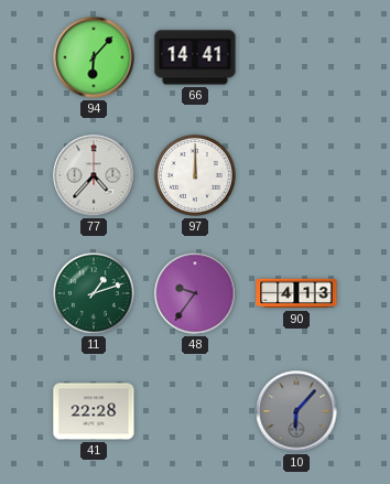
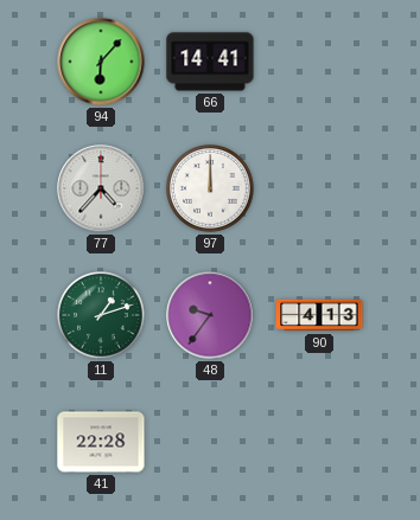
10: 6:07 -> none (296, 411)
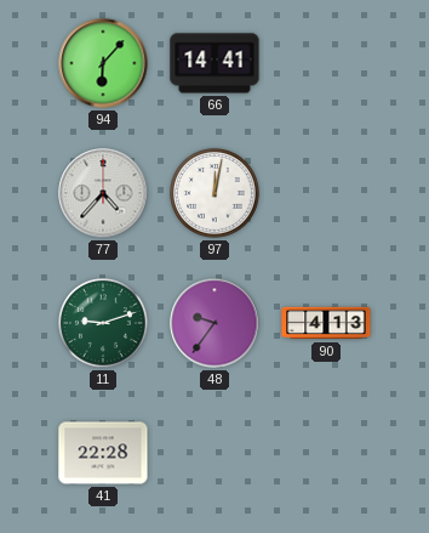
97: 12:00 -> 12:02 (216, 194)
11: 1:12 -> 9:12 (104, 324)
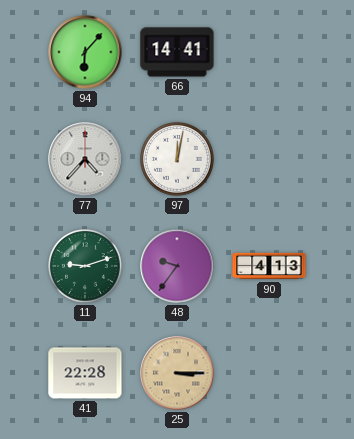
25: none -> 3:15 (177, 373)
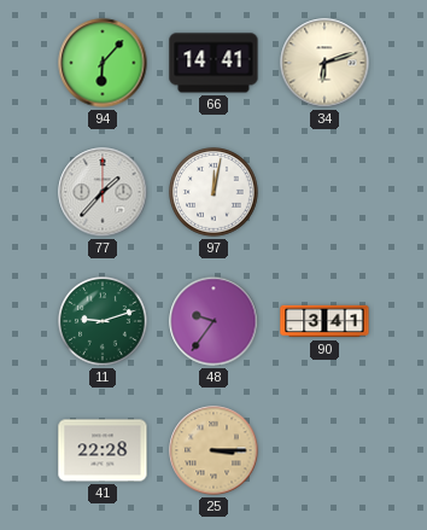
34: none -> 6:12 (324, 63)
77: 4:37 -> 1:37 (103, 192)
90: 4:13 -> 3:41 (324, 321)
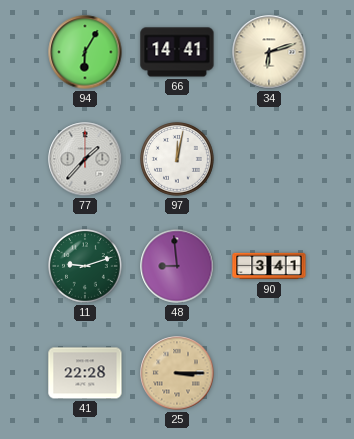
94: 6:07 -> 6:05 (85, 52)
48: 9:36 -> 8:59 (177, 266)
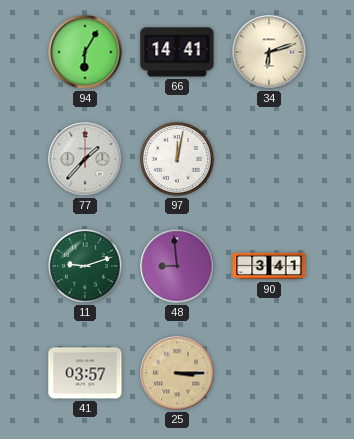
41: 22:28 -> 03:57 (85, 373)
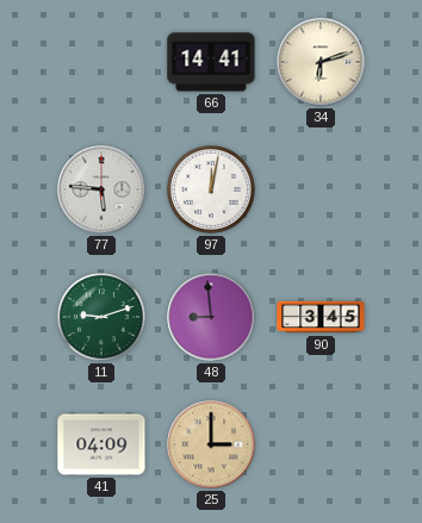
94: 6:05 -> none (85, 52)
77: 1:37 -> 5:46 (101, 189)
90: 3:41 -> 3:45 (321, 317)
41: 03:57 -> 04:09 (101, 444)
25: 3:15 -> 3:00 (211, 444)
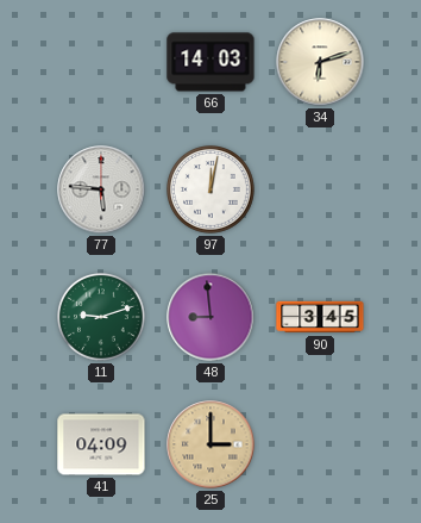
66: 14:41 -> 14:03 (211, 62)
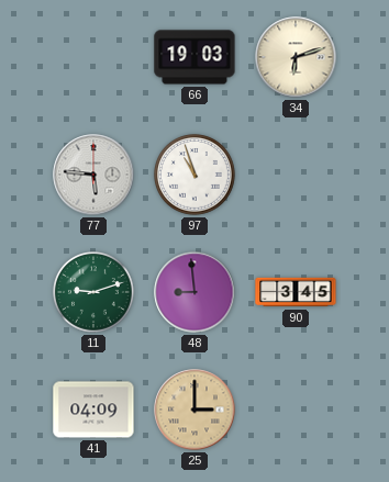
66: 14:03 -> 19:03 (194, 57)
97: 12:02 -> 10:57 (196, 176)
